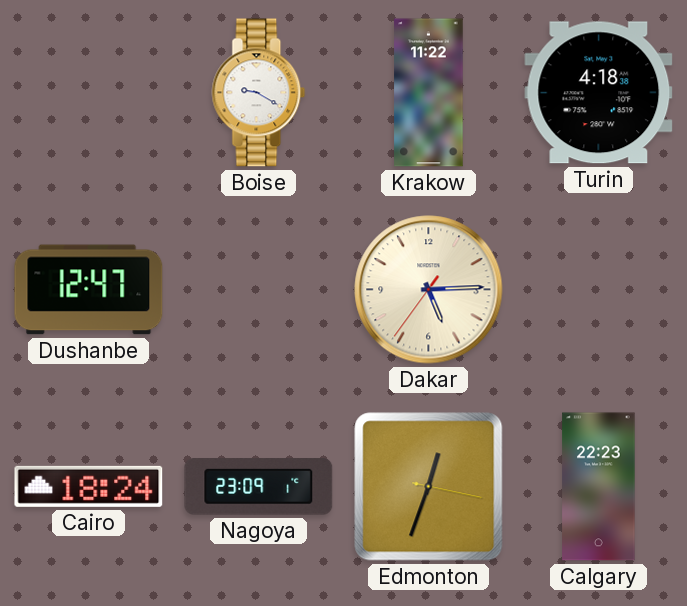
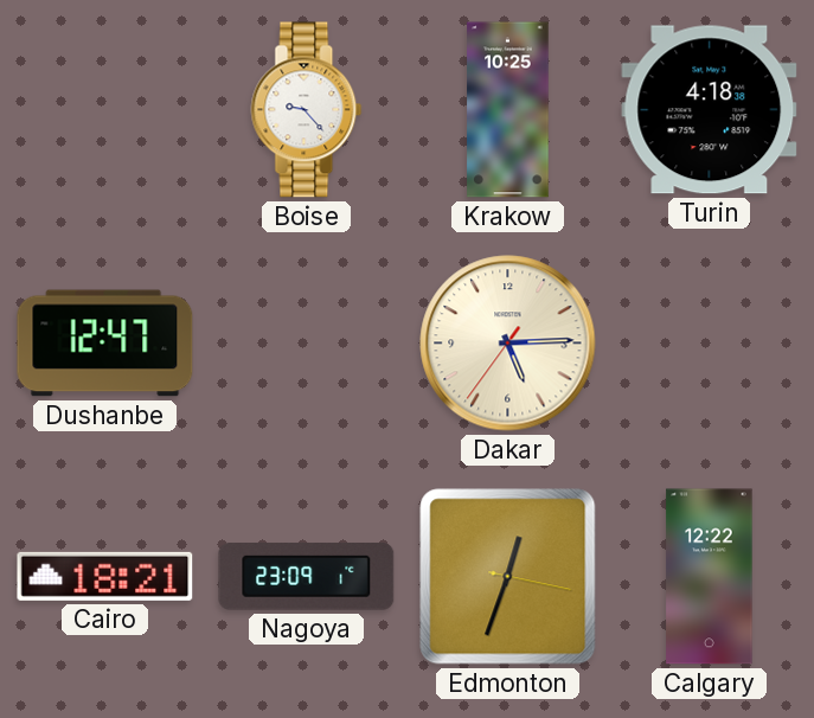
Boise: 9:20 -> 9:23 (307, 110)
Krakow: 11:22 -> 10:25 (508, 110)
Cairo: 18:24 -> 18:21 (105, 576)
Calgary: 22:23 -> 12:22 (710, 577)
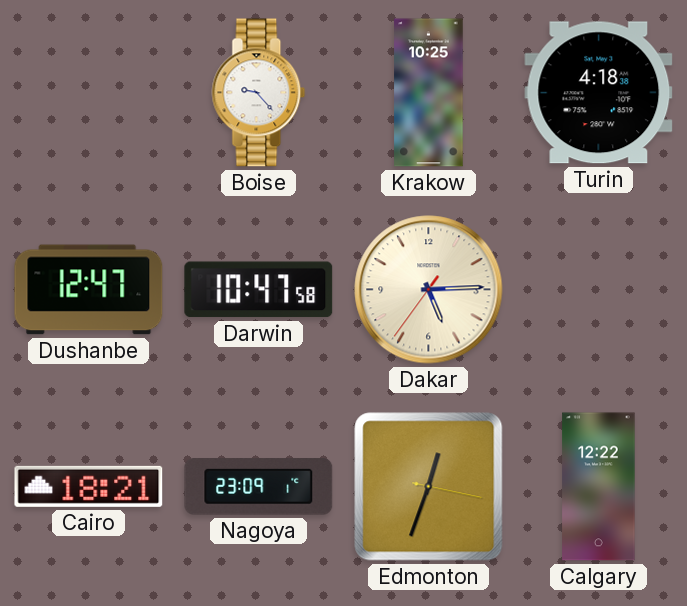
Darwin: none -> 10:47 (259, 290)
